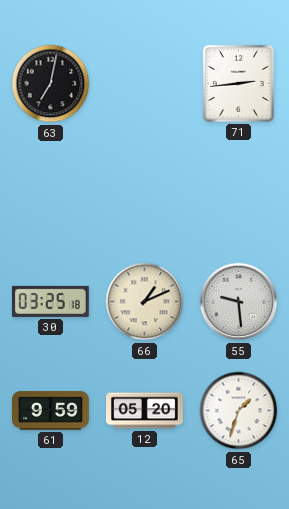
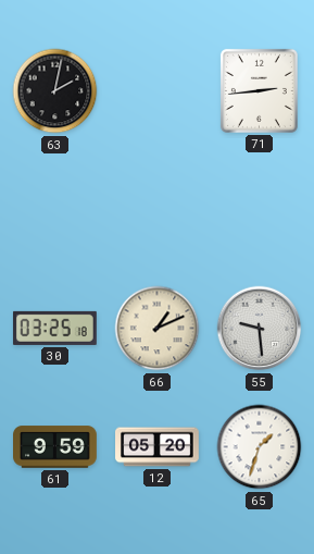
63: 7:02 -> 2:02 (55, 91)
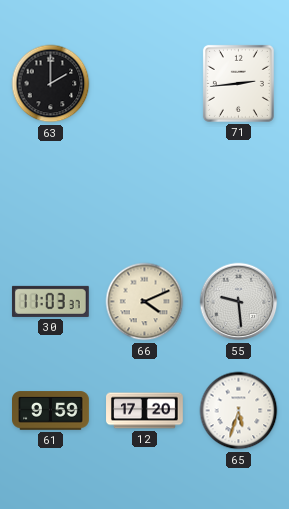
63: 2:02 -> 2:00 (51, 84)
30: 03:25 -> 11:03 (51, 301)
66: 1:11 -> 4:11 (145, 302)
12: 05:20 -> 17:20 (145, 411)
65: 1:33 -> 5:33 (239, 411)
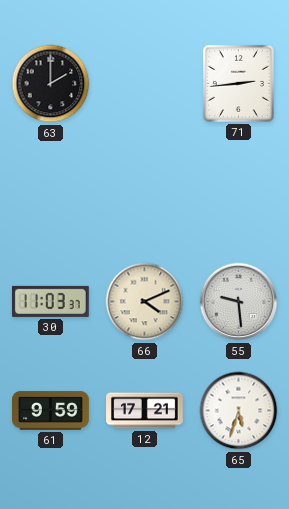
12: 17:20 -> 17:21 (145, 411)
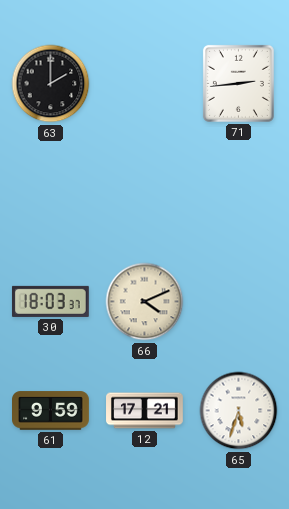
30: 11:03 -> 18:03 (51, 301)
55: 9:29 -> none (239, 302)
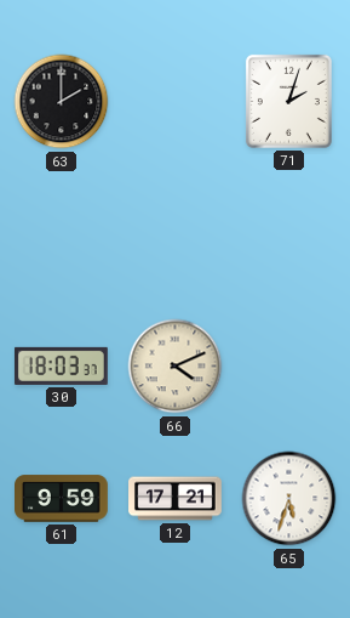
71: 2:44 -> 2:03 (288, 101)
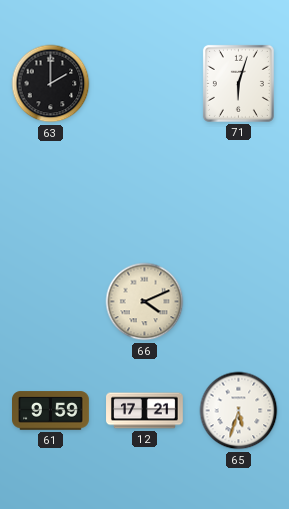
71: 2:03 -> 6:03 (238, 83)
30: 18:03 -> none (62, 365)
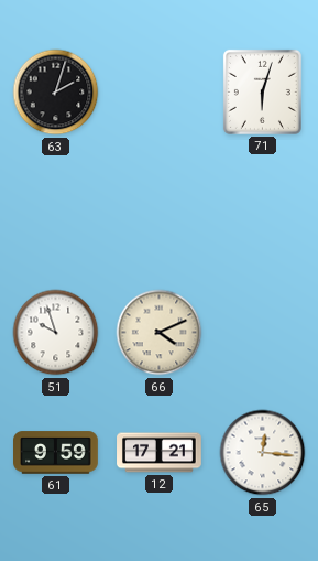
63: 2:00 -> 2:03 (56, 93)
51: none -> 9:57 (56, 333)
65: 5:33 -> 12:16 (263, 453)
